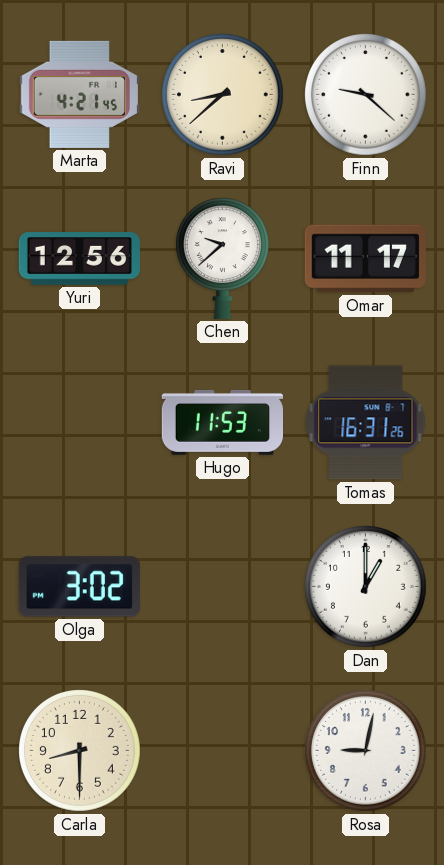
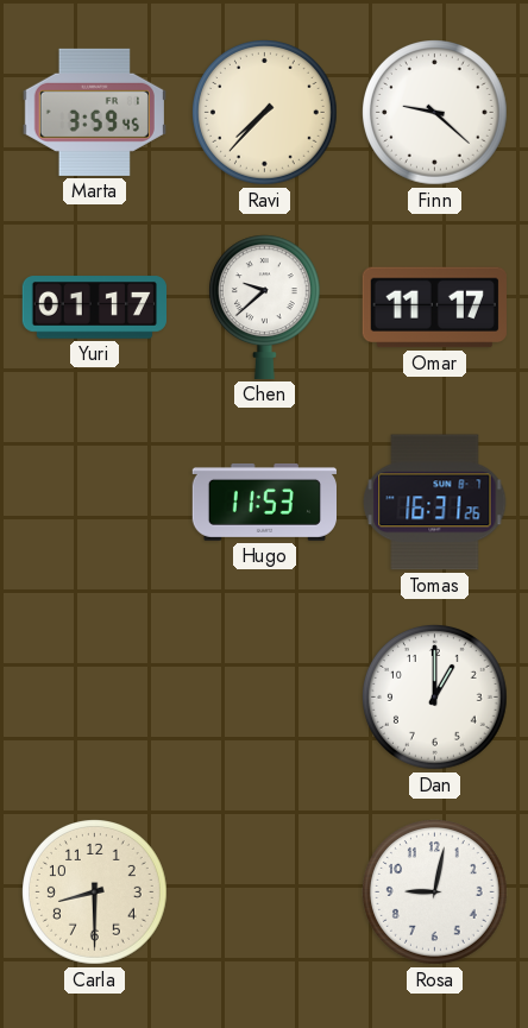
Marta: 4:21 -> 3:59 (94, 112)
Ravi: 8:38 -> 7:37 (265, 113)
Yuri: 12:56 -> 01:17 (94, 308)
Olga: 3:02 -> none (79, 587)
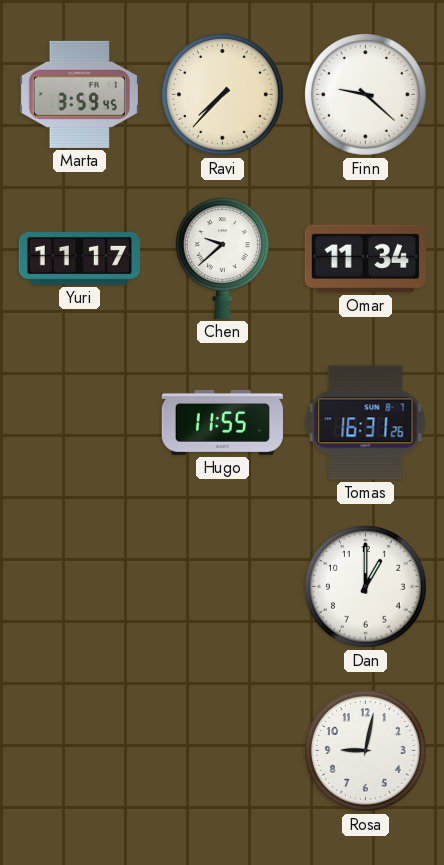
Yuri: 01:17 -> 11:17 (79, 259)
Omar: 11:17 -> 11:34 (365, 259)
Hugo: 11:53 -> 11:55 (222, 422)
Carla: 8:30 -> none (95, 893)
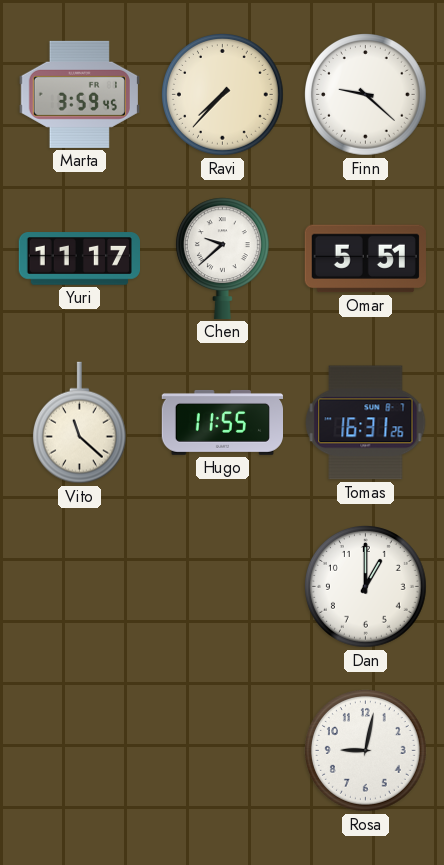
Omar: 11:34 -> 5:51 (365, 259)
Vito: none -> 11:22 (79, 423)
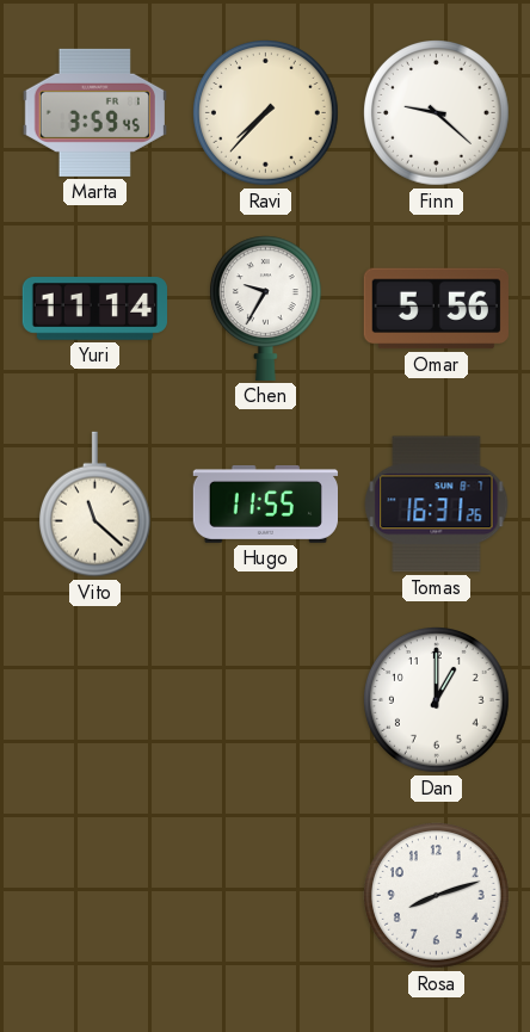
Yuri: 11:17 -> 11:14 (94, 309)
Chen: 9:38 -> 9:35 (265, 308)
Omar: 5:51 -> 5:56 (436, 309)
Rosa: 9:02 -> 8:12 (437, 896)
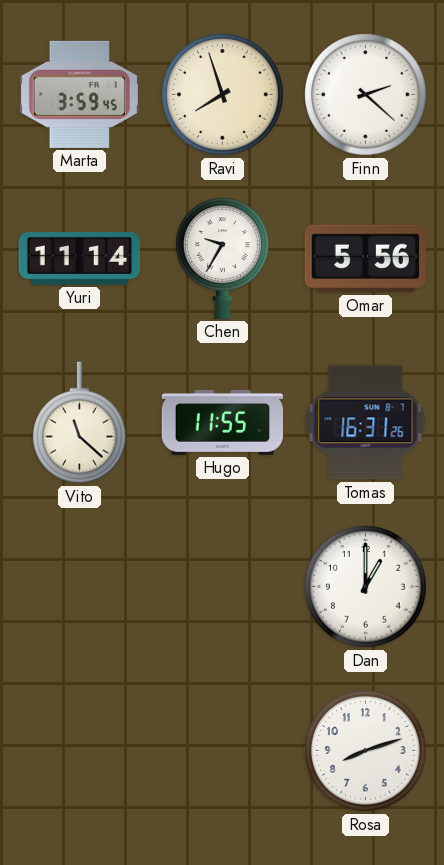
Ravi: 7:37 -> 7:57 (223, 95)
Finn: 9:22 -> 2:22 (366, 95)
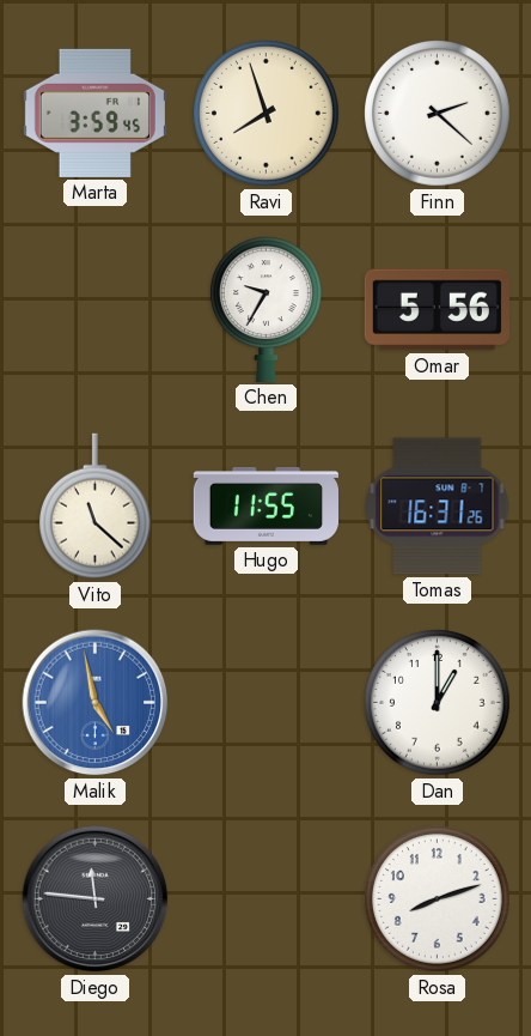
Yuri: 11:14 -> none (79, 259)
Malik: none -> 4:58 (96, 703)
Diego: none -> 11:46 (96, 899)
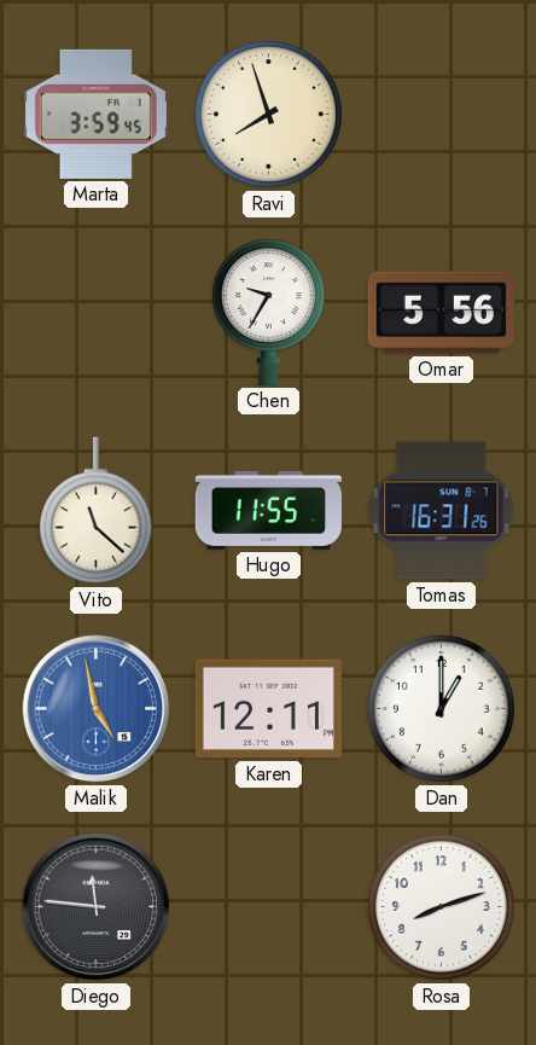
Finn: 2:22 -> none (438, 114)
Karen: none -> 12:11 (268, 709)
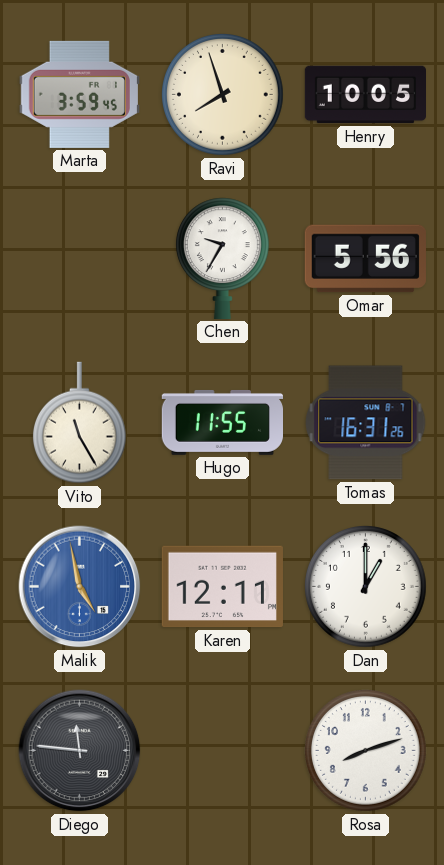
Henry: none -> 10:05 (365, 95)
Vito: 11:22 -> 11:25 (79, 423)
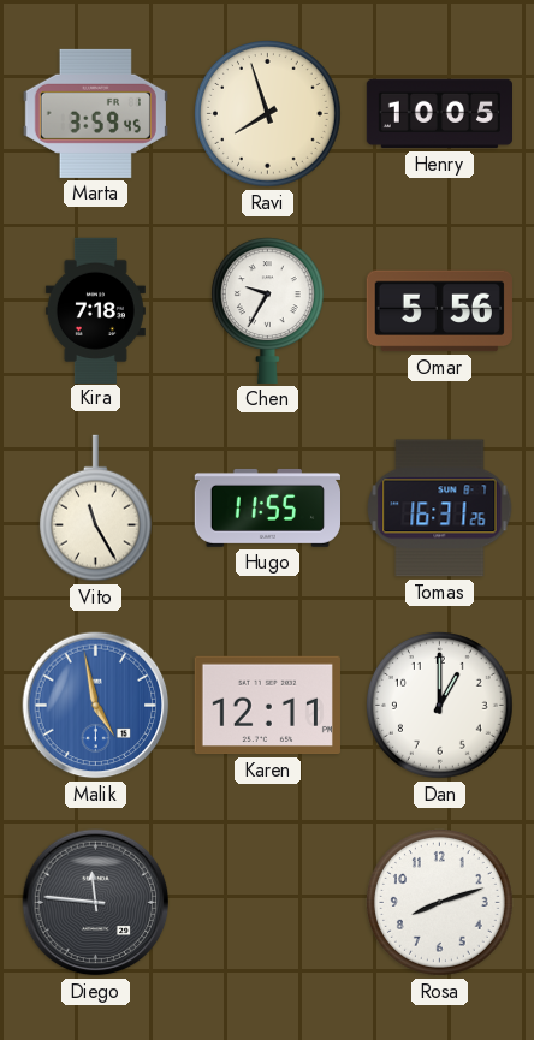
Kira: none -> 7:18 (95, 310)
